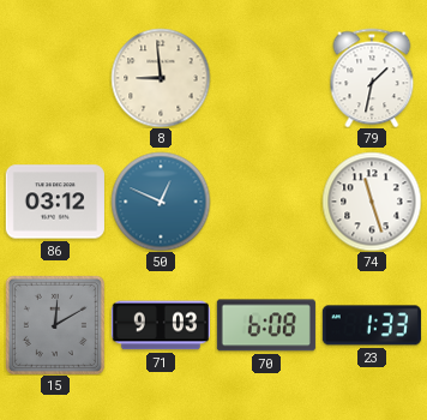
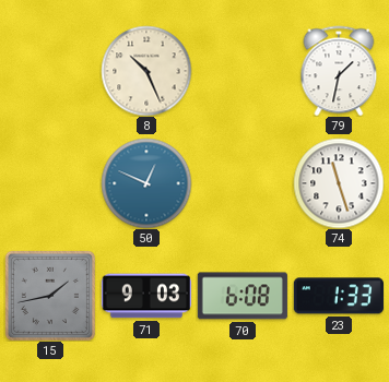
8: 8:59 -> 10:26 (146, 71)
86: 03:12 -> none (55, 202)
15: 12:10 -> 1:43 (50, 296)
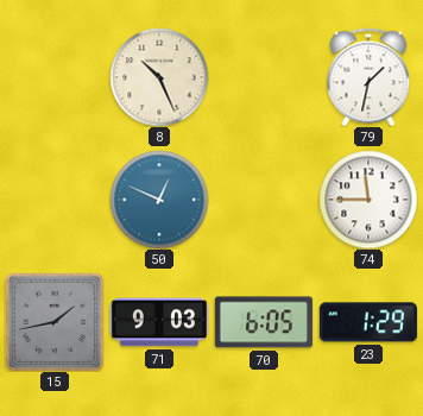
74: 11:27 -> 11:45 (368, 200)
70: 6:08 -> 6:05 (264, 322)
23: 1:33 -> 1:29 (368, 322)
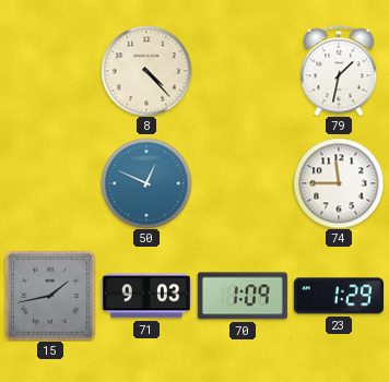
8: 10:26 -> 4:23 (146, 71)
70: 6:05 -> 1:09 (243, 296)
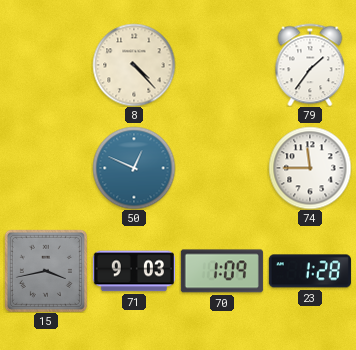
79: 1:32 -> 1:36 (310, 65)
15: 1:43 -> 3:43 (46, 271)
23: 1:29 -> 1:28 (310, 271)
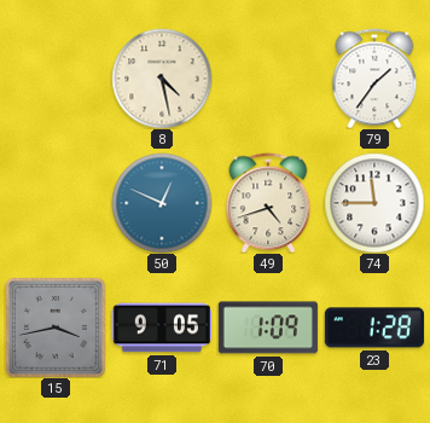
8: 4:23 -> 4:28 (162, 79)
49: none -> 4:42 (268, 203)
71: 9:03 -> 9:05 (162, 328)
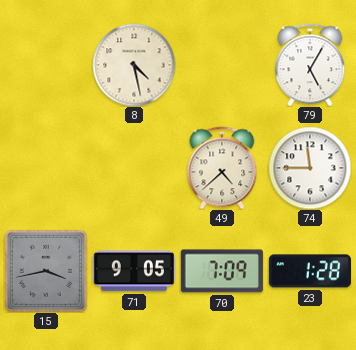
79: 1:36 -> 5:05 (310, 65)
50: 12:49 -> none (162, 203)
49: 4:42 -> 4:38 (222, 168)
70: 1:09 -> 7:09 (222, 271)
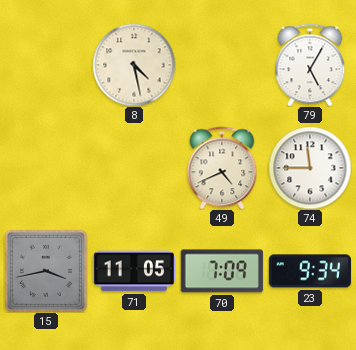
49: 4:38 -> 4:41 (222, 168)
71: 9:05 -> 11:05 (134, 271)
23: 1:28 -> 9:34 (310, 271)
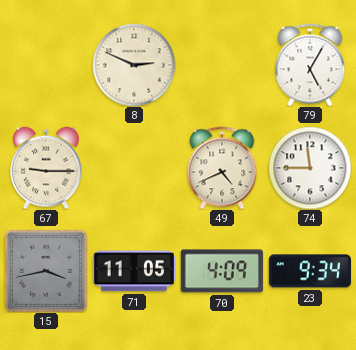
8: 4:28 -> 2:49 (134, 65)
67: none -> 9:15 (46, 168)
70: 7:09 -> 4:09 (222, 271)
